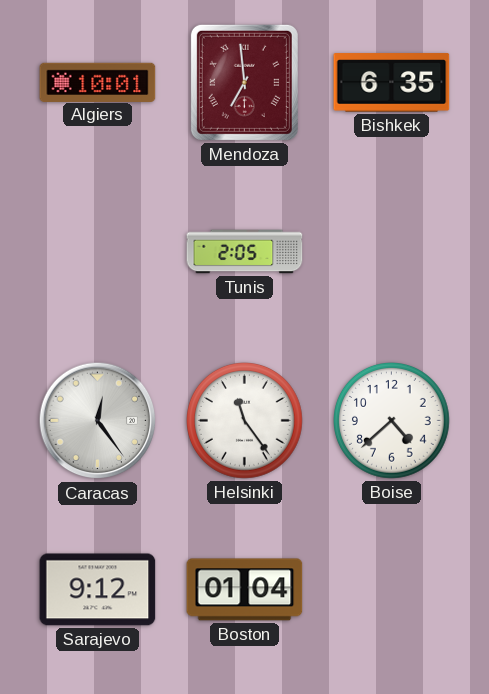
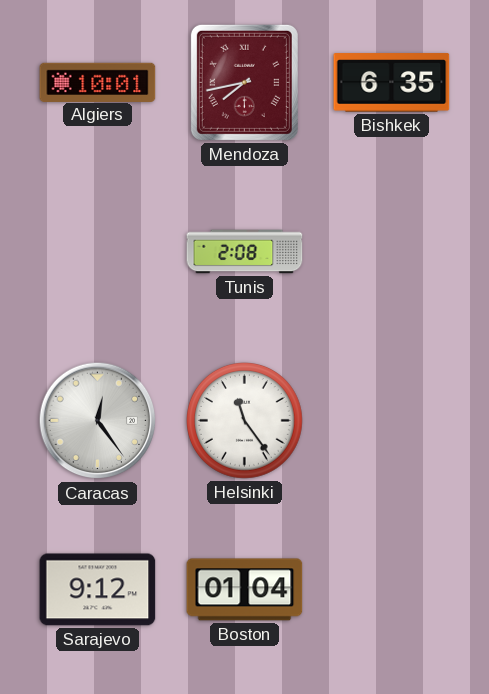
Mendoza: 6:59 -> 7:43 (244, 82)
Tunis: 2:05 -> 2:08 (245, 252)
Boise: 4:38 -> none (392, 421)
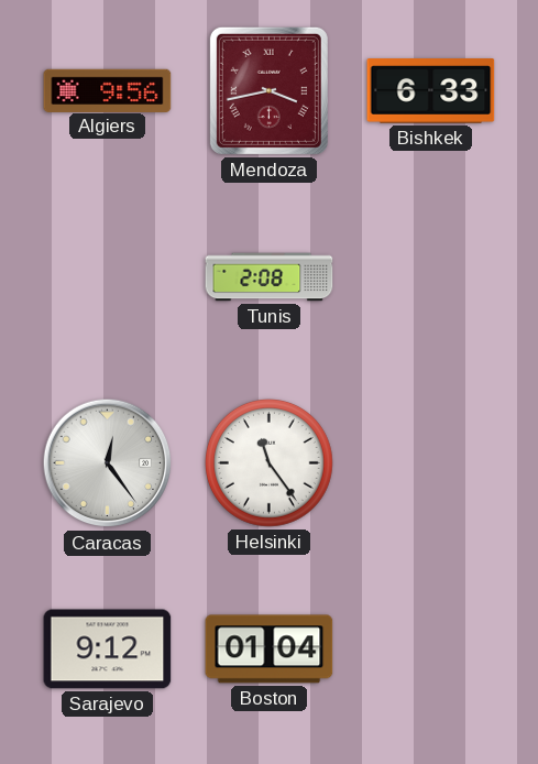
Algiers: 10:01 -> 9:56 (108, 90)
Mendoza: 7:43 -> 3:43 (268, 90)
Bishkek: 6:35 -> 6:33 (431, 91)
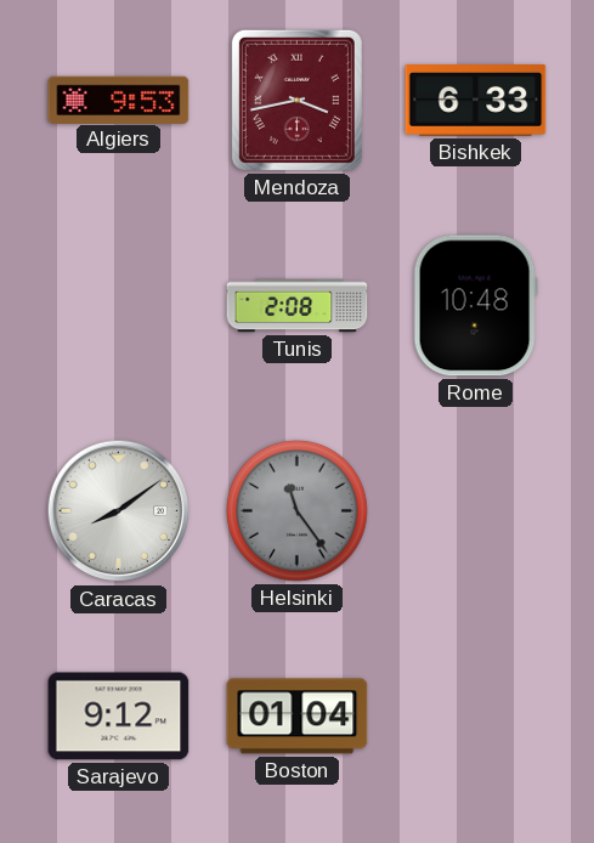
Algiers: 9:56 -> 9:53 (119, 100)
Rome: none -> 10:48 (475, 306)
Caracas: 12:24 -> 8:09 (119, 511)
Helsinki dial: white -> grey (298, 511)
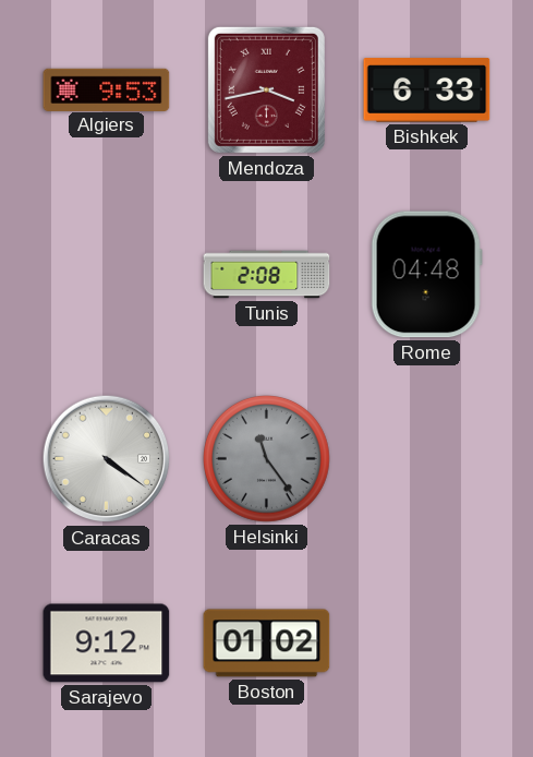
Rome: 10:48 -> 04:48 (426, 275)
Caracas: 8:09 -> 4:21 (107, 459)
Boston: 01:04 -> 01:02 (267, 644)
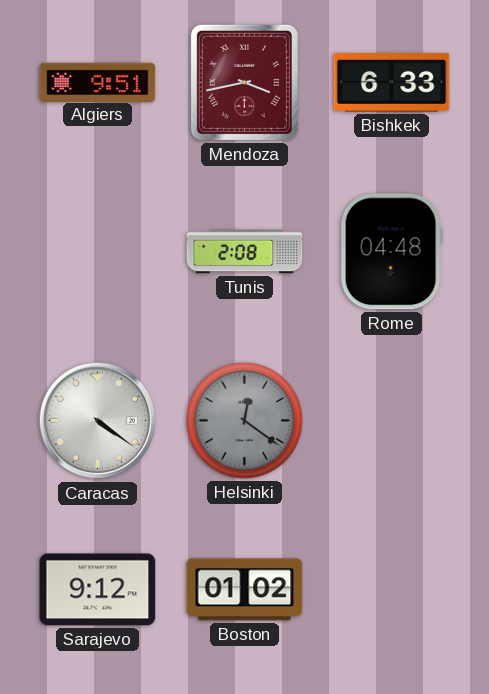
Algiers: 9:53 -> 9:51 (98, 82)
Helsinki: 11:24 -> 12:21 (245, 421)
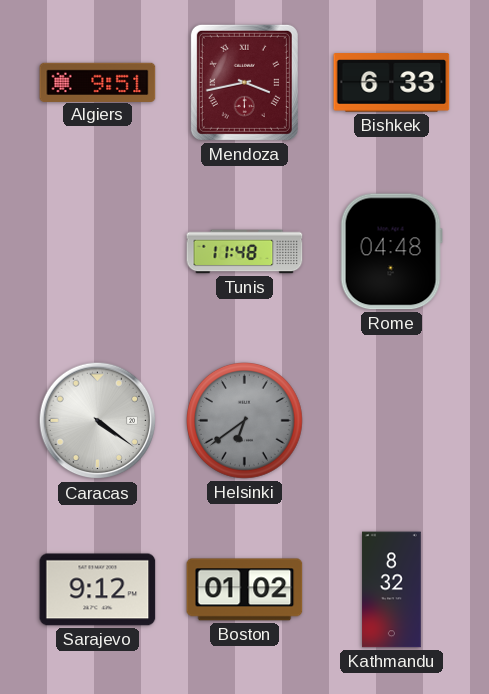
Tunis: 2:08 -> 11:48 (245, 252)
Helsinki: 12:21 -> 6:39 (245, 421)
Kathmandu: none -> 8:32 (392, 590)
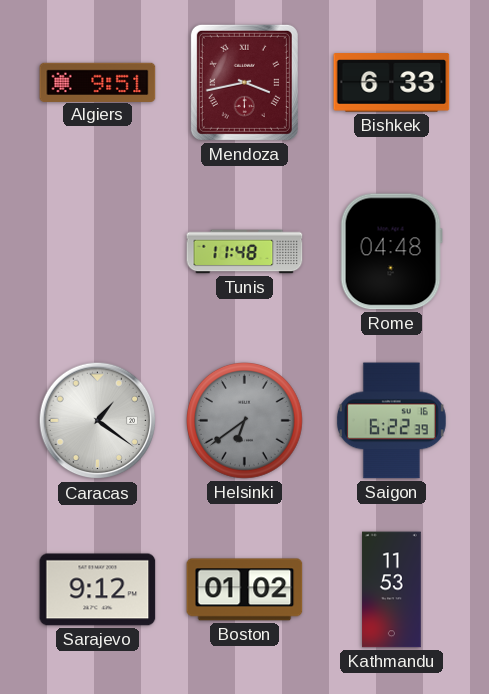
Caracas: 4:21 -> 1:21 (98, 421)
Saigon: none -> 6:22 (391, 421)
Kathmandu: 8:32 -> 11:53 (392, 590)
